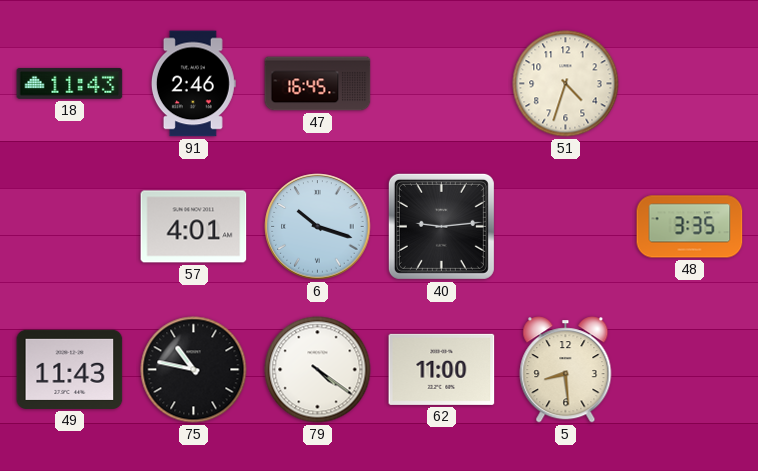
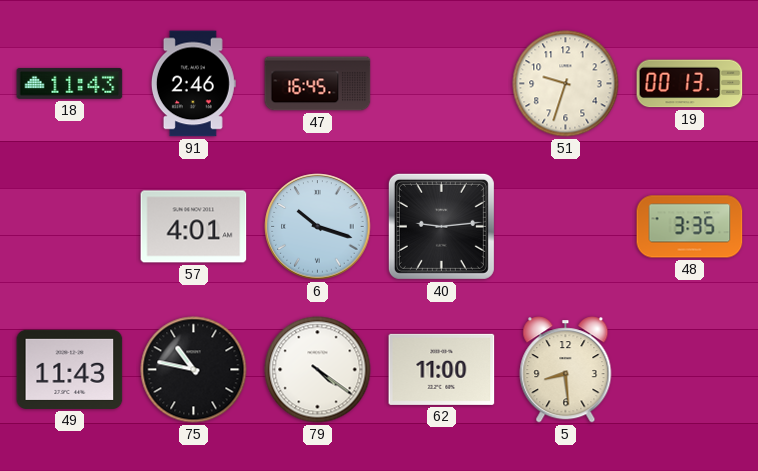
51: 4:33 -> 9:33 (566, 84)
19: none -> 00:13 (690, 84)
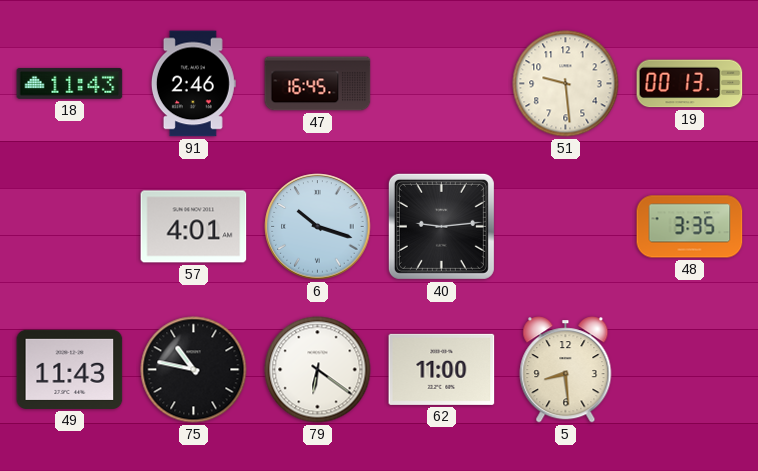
51: 9:33 -> 9:29 (566, 84)
79: 4:21 -> 6:21 (318, 370)
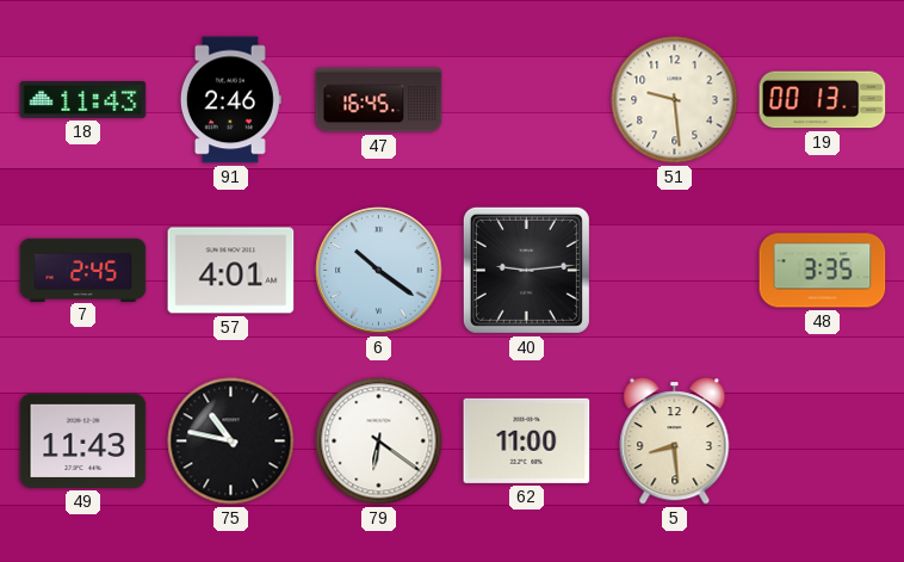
7: none -> 2:45 (83, 270)
6: 10:18 -> 10:21 (379, 271)
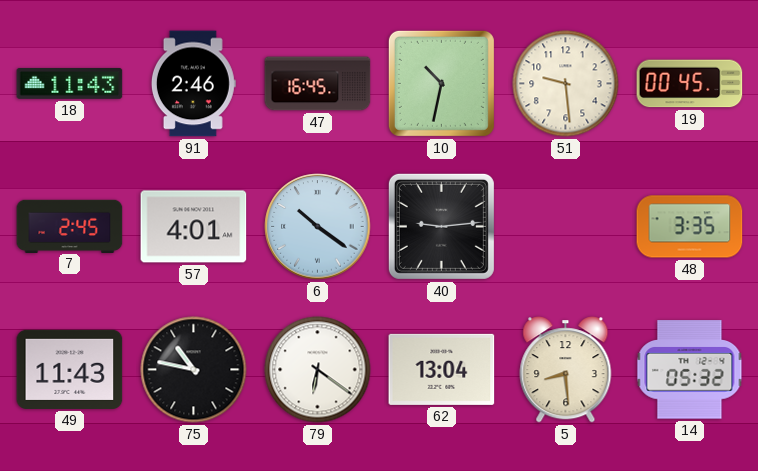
10: none -> 10:32 (441, 83)
19: 00:13 -> 00:45 (690, 84)
62: 11:00 -> 13:04 (442, 369)
14: none -> 05:32 (690, 370)
